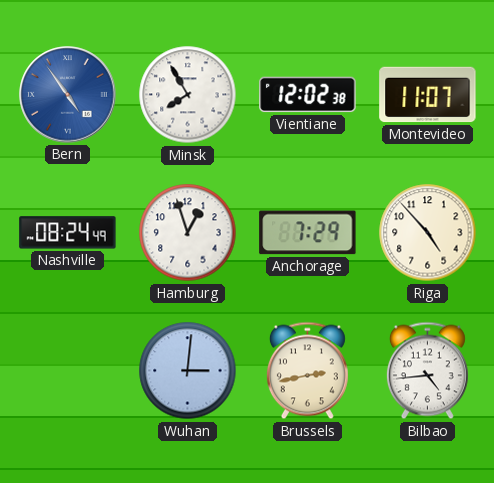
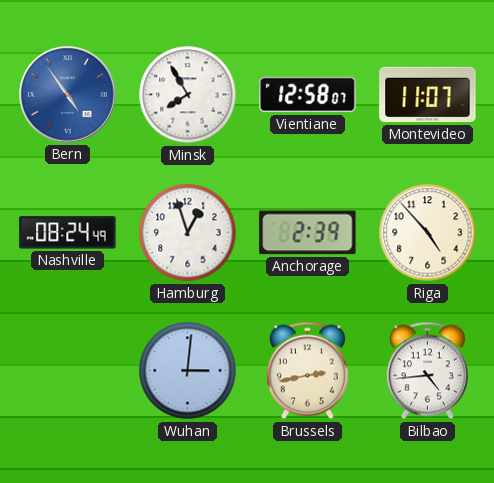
Vientiane: 12:02 -> 12:58 (308, 95)
Anchorage: 7:29 -> 2:39 (308, 233)
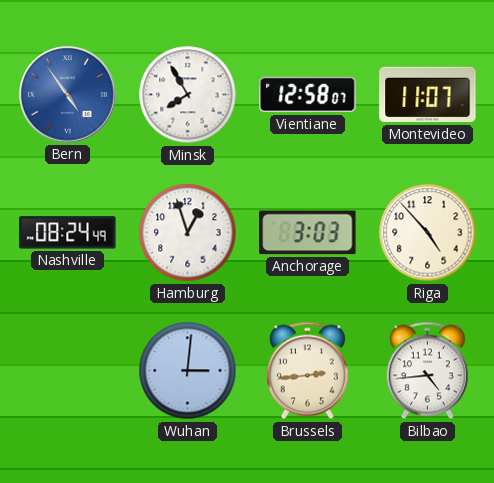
Anchorage: 2:39 -> 3:03 (308, 233)
Brussels: 2:43 -> 2:44 (307, 371)
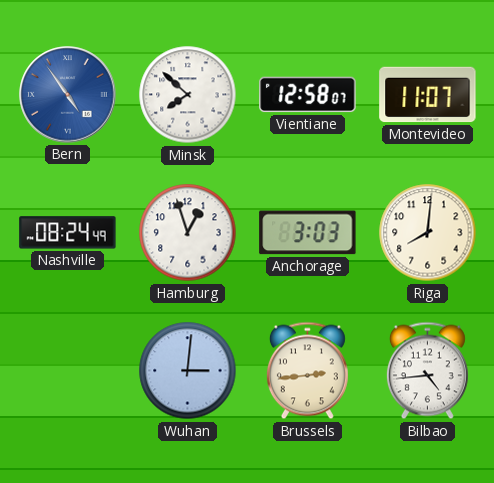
Minsk: 7:55 -> 7:52 (188, 95)
Riga: 4:53 -> 8:01 (428, 233)
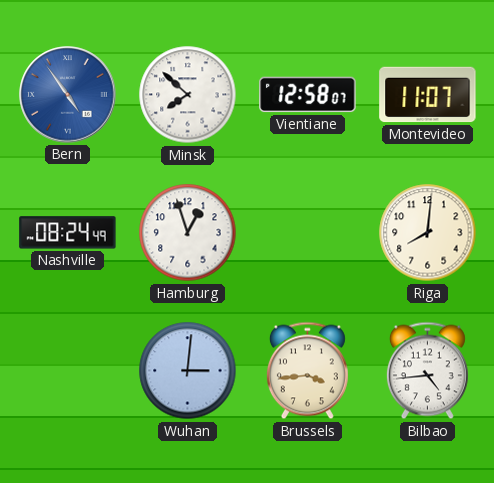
Anchorage: 3:03 -> none (308, 233)
Brussels: 2:44 -> 3:44 (307, 371)
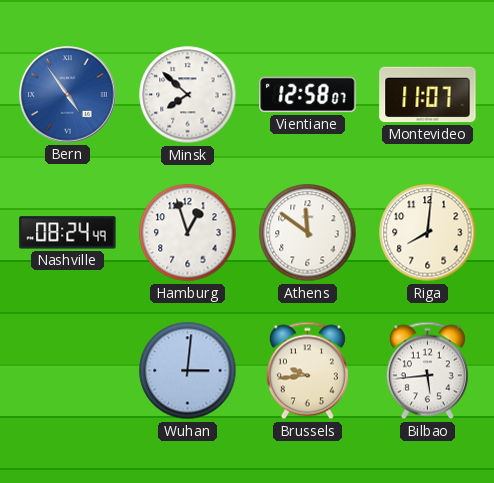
Athens: none -> 11:51 (308, 233)
Brussels: 3:44 -> 9:44 (307, 371)
Bilbao: 4:44 -> 5:44 (427, 371)
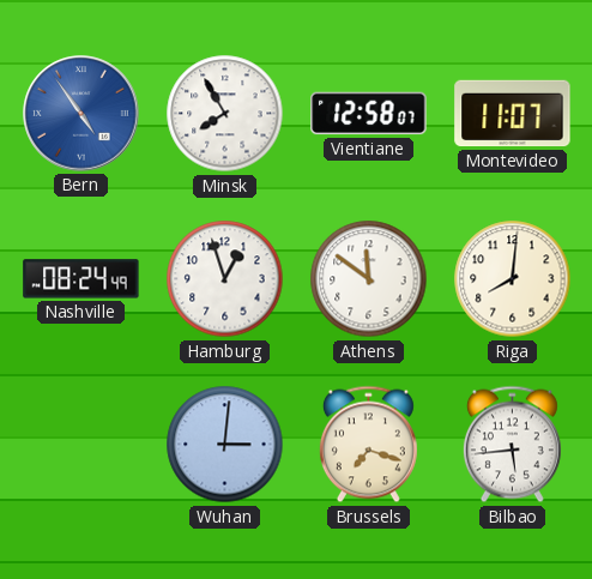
Minsk: 7:52 -> 7:55 (225, 114)
Brussels: 9:44 -> 7:18 (368, 445)
